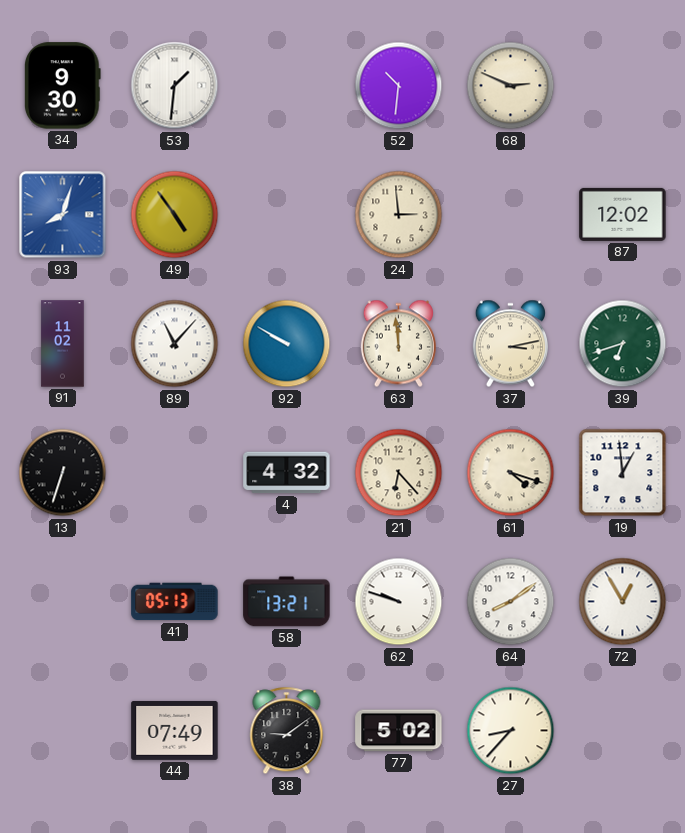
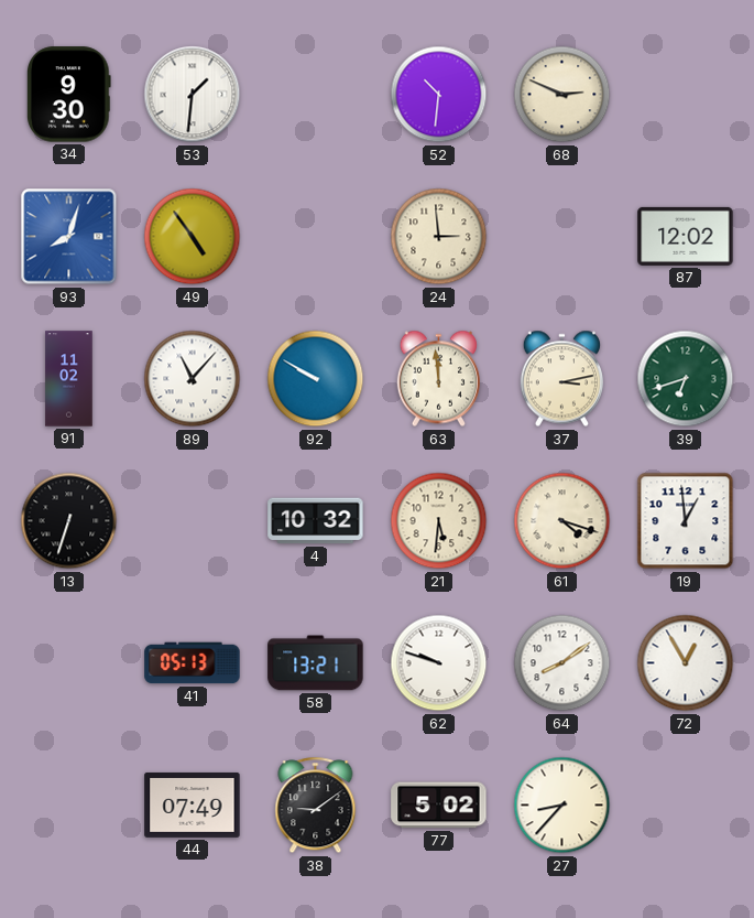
4: 4:32 -> 10:32 (316, 521)
21: 6:23 -> 5:31 (439, 521)
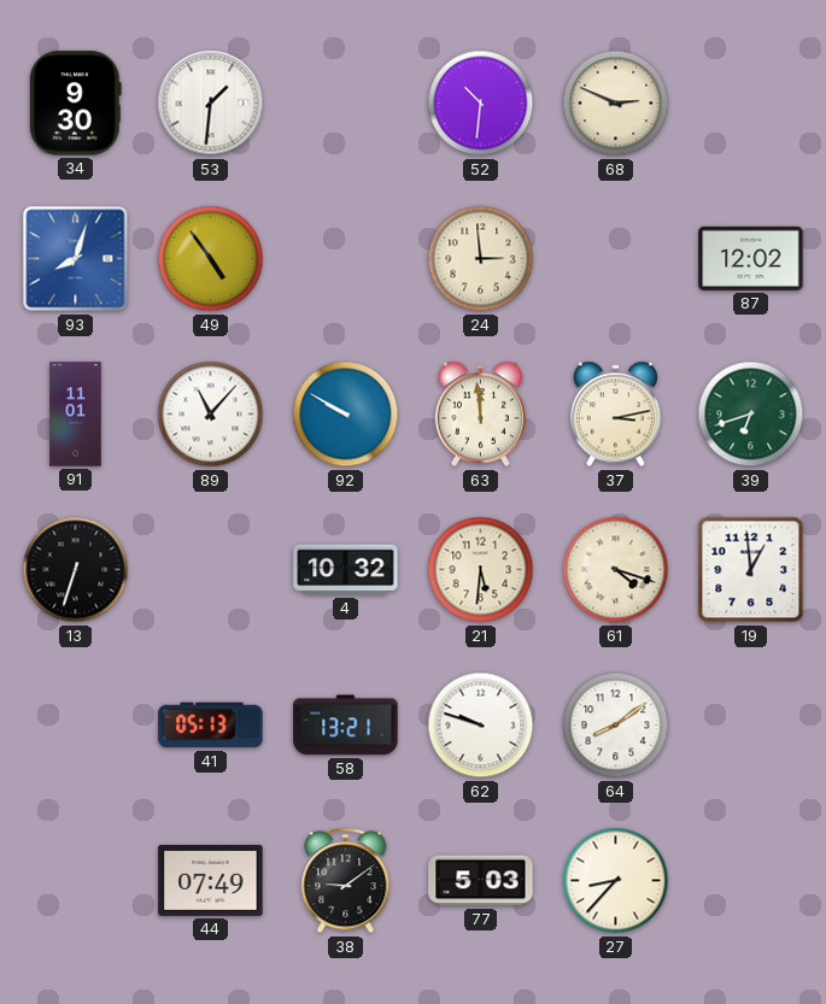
91: 11:02 -> 11:01 (76, 415)
72: 12:55 -> none (686, 663)
77: 5:02 -> 5:03 (481, 881)
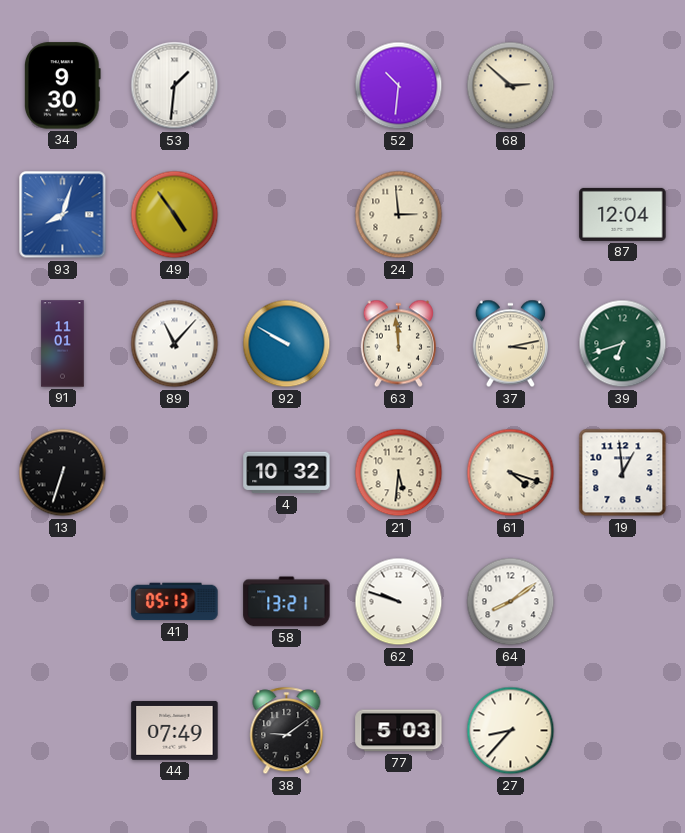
68: 2:49 -> 2:52 (511, 86)
87: 12:02 -> 12:04 (623, 214)
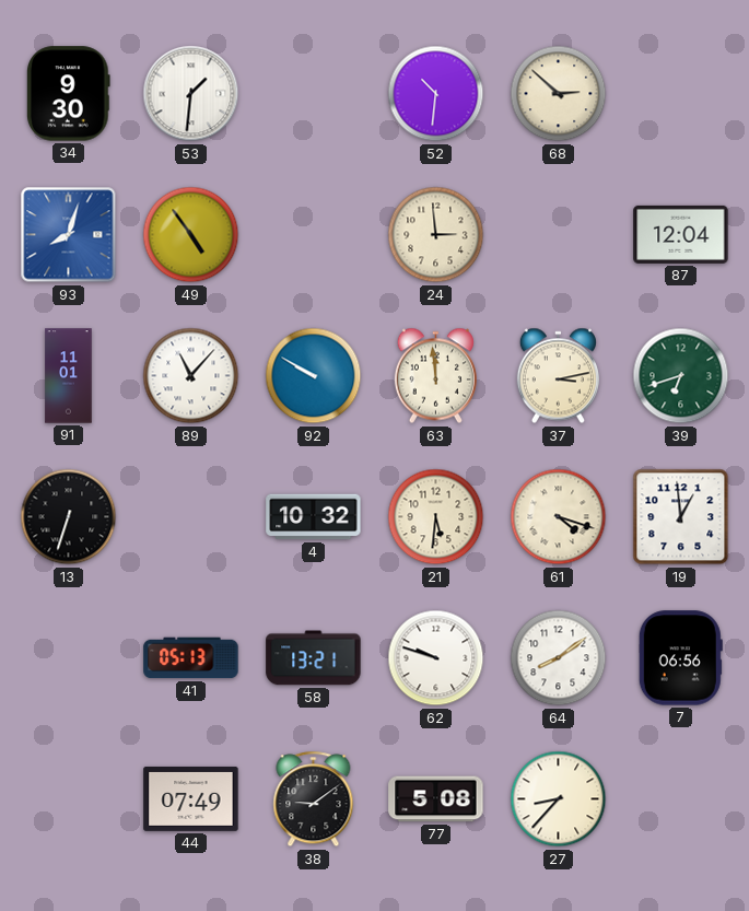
7: none -> 06:56 (680, 658)
77: 5:03 -> 5:08 (436, 799)
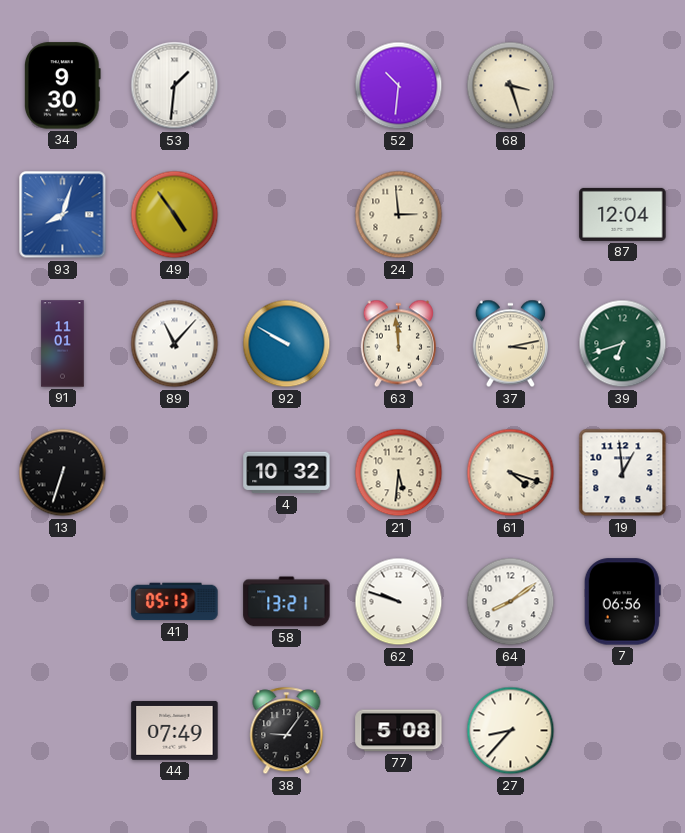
68: 2:52 -> 3:27 (511, 86)
38: 9:09 -> 9:06 (287, 731)
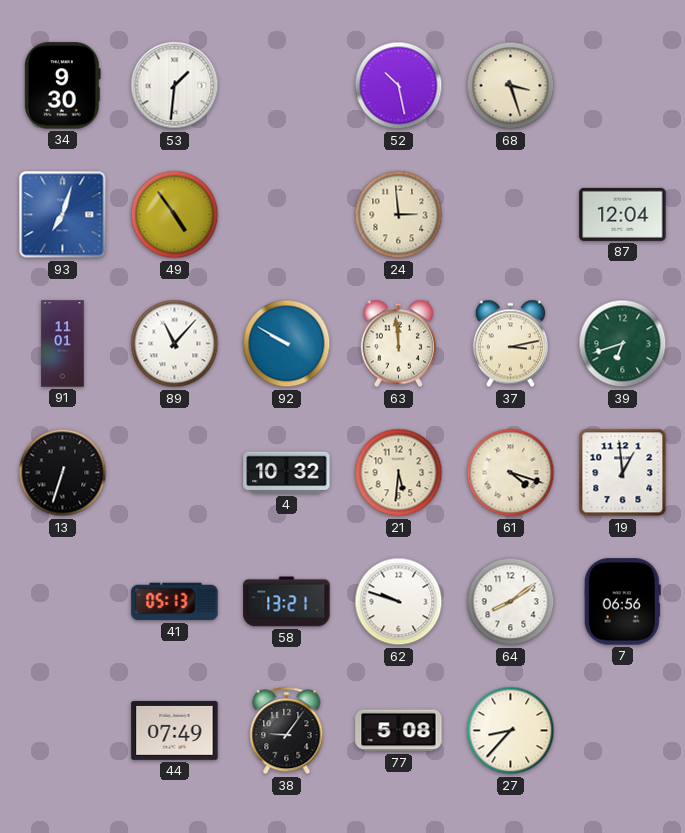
52: 10:31 -> 10:28 (399, 86)
93: 8:03 -> 7:03 (63, 215)
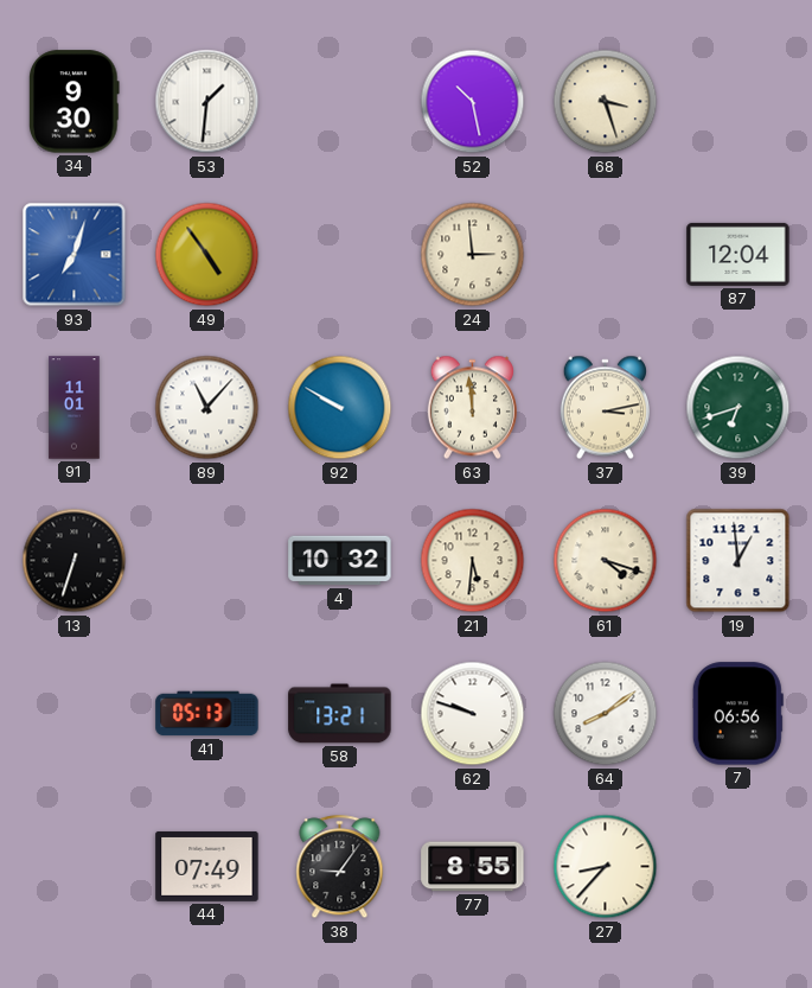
77: 5:08 -> 8:55 (473, 867)
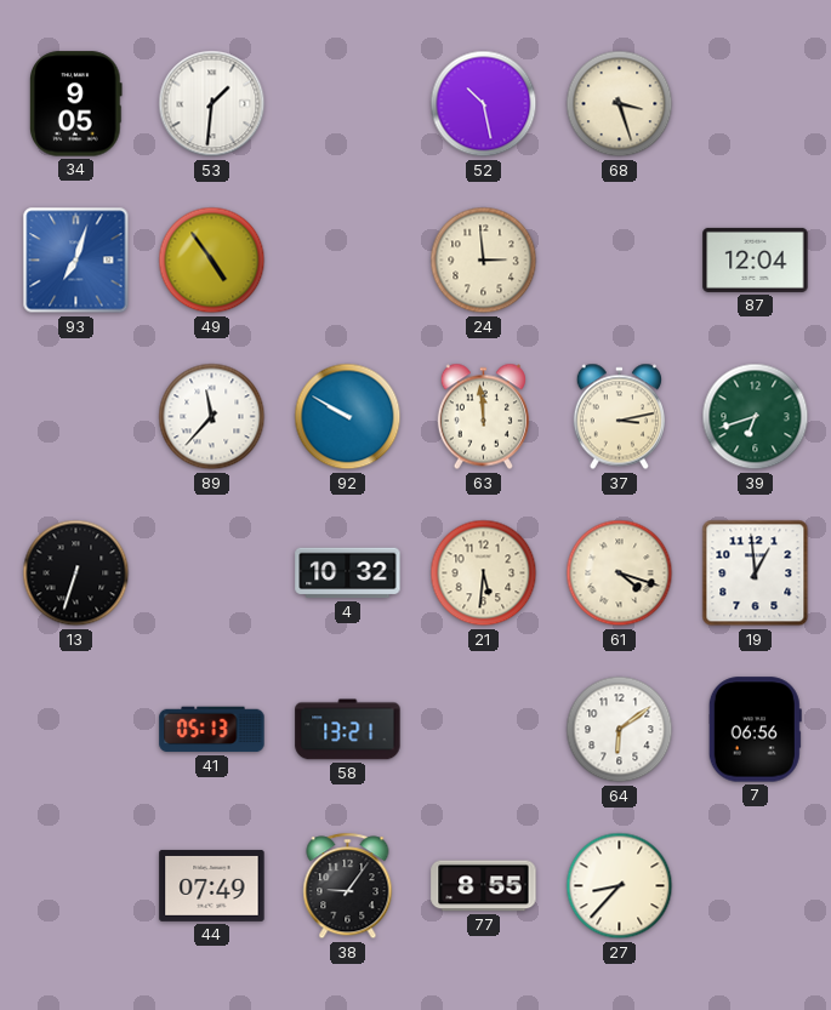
34: 9:30 -> 9:05 (76, 104)
91: 11:01 -> none (75, 408)
89: 11:07 -> 11:37 (212, 417)
62: 9:48 -> none (473, 714)
64: 8:09 -> 6:09 (620, 730)
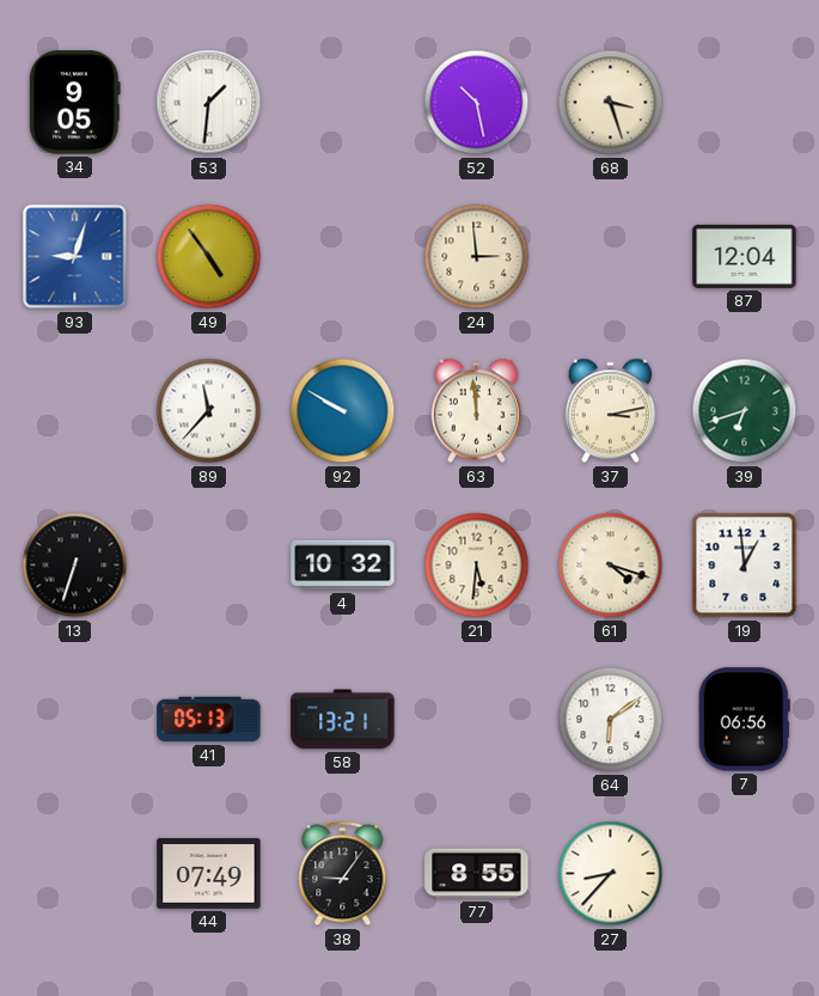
93: 7:03 -> 9:03 (75, 257)
